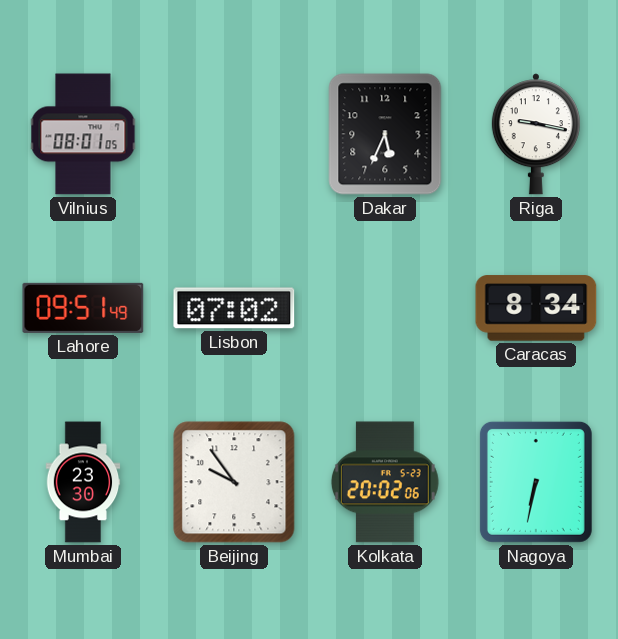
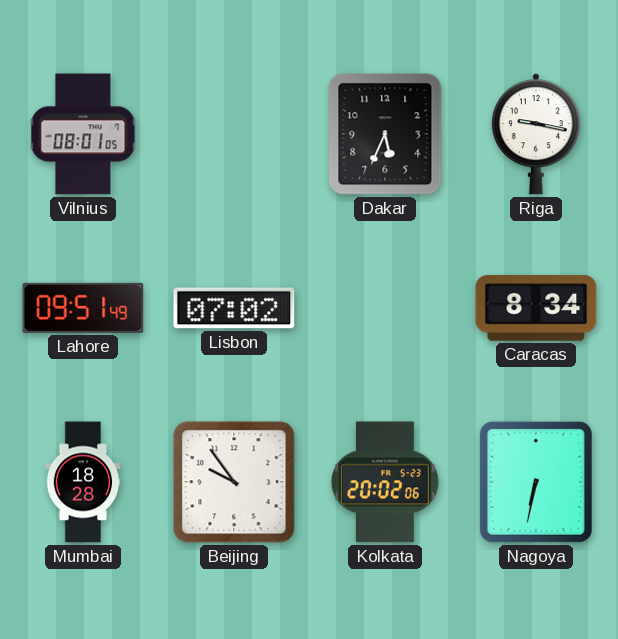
Mumbai: 23:30 -> 18:28 (83, 482)
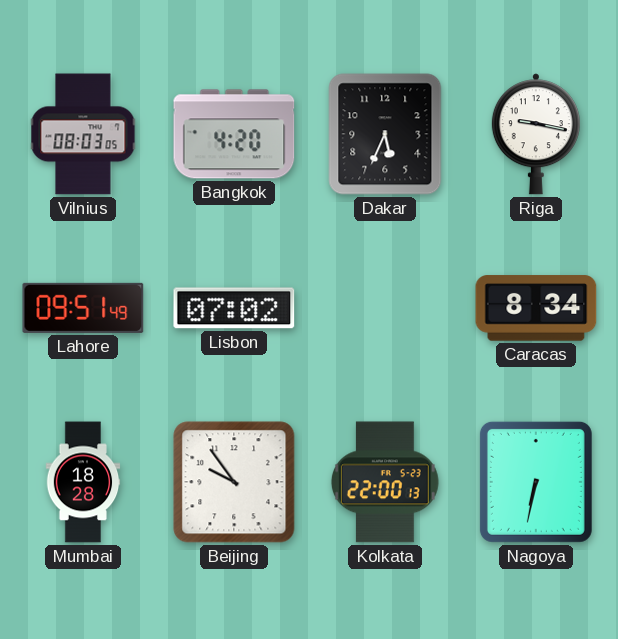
Vilnius: 08:01 -> 08:03 (83, 134)
Bangkok: none -> 4:20 (234, 134)
Kolkata: 20:02 -> 22:00 (385, 482)
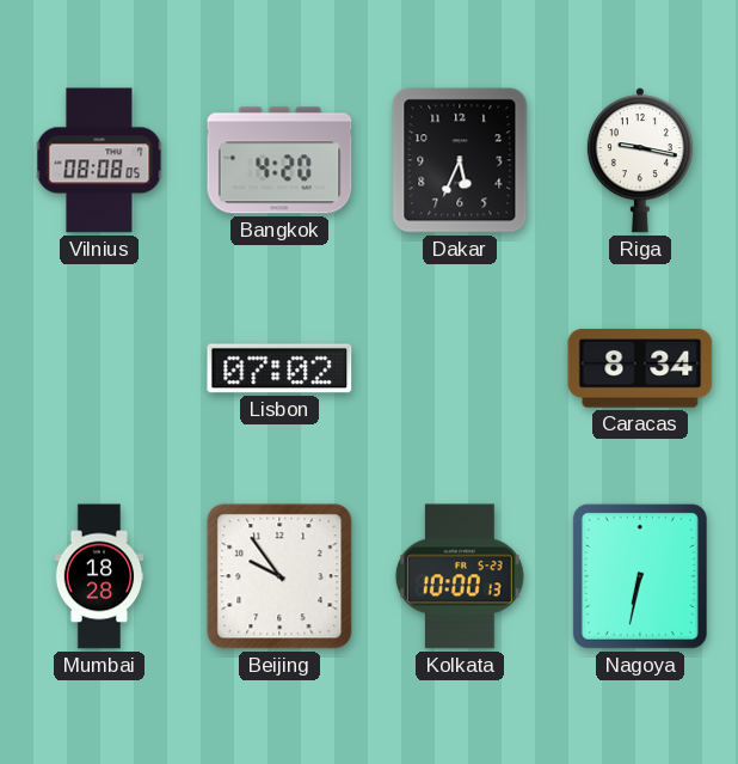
Vilnius: 08:03 -> 08:08 (99, 160)
Lahore: 09:51 -> none (83, 308)
Kolkata: 22:00 -> 10:00 (460, 576)
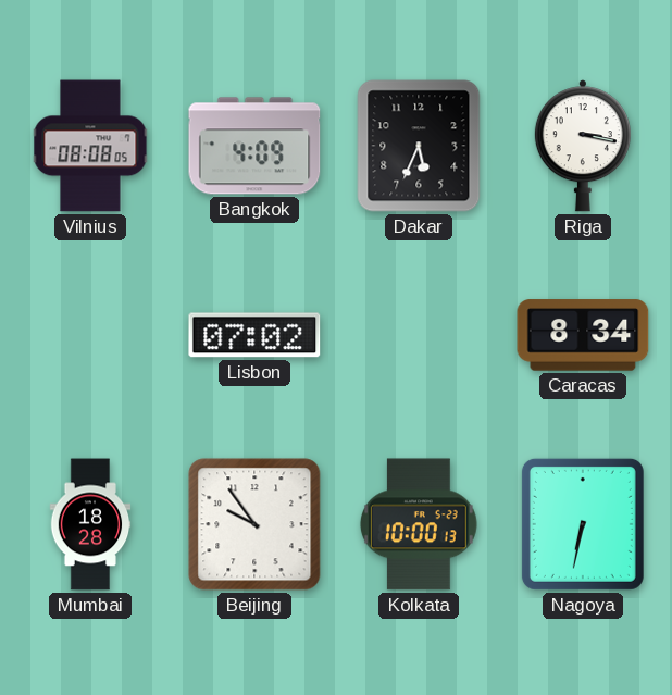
Bangkok: 4:20 -> 4:09 (254, 146)
Riga: 9:17 -> 3:17 (583, 146)
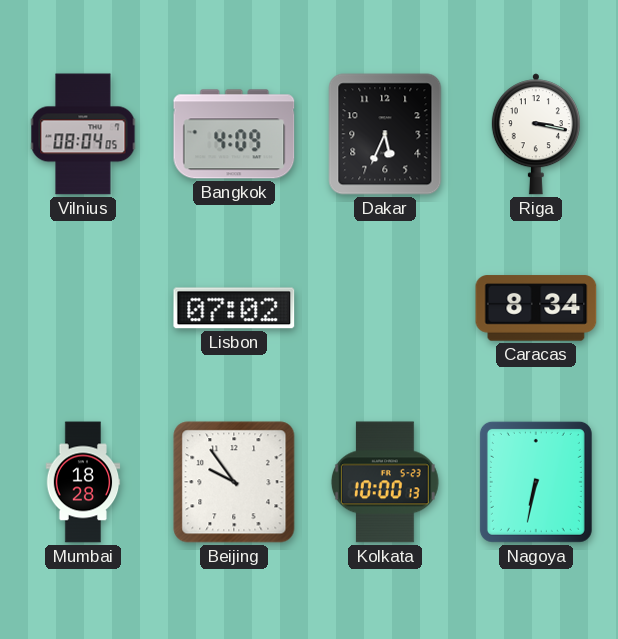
Vilnius: 08:08 -> 08:04 (83, 134)
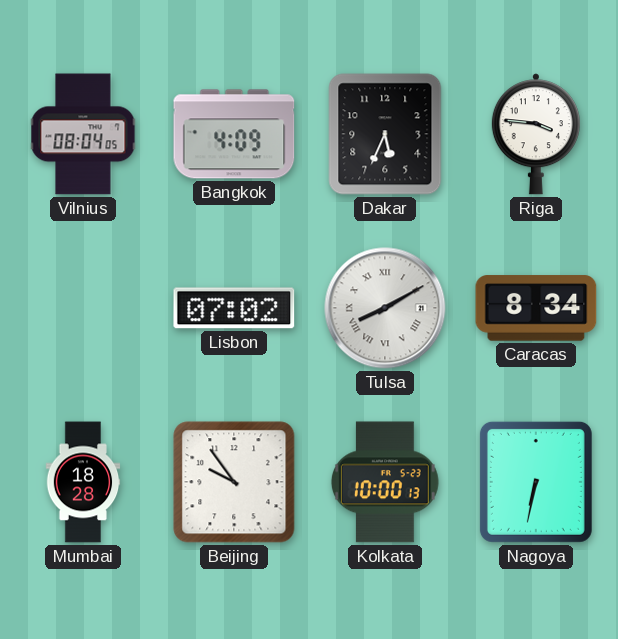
Riga: 3:17 -> 3:46 (536, 134)
Tulsa: none -> 8:10 (385, 308)
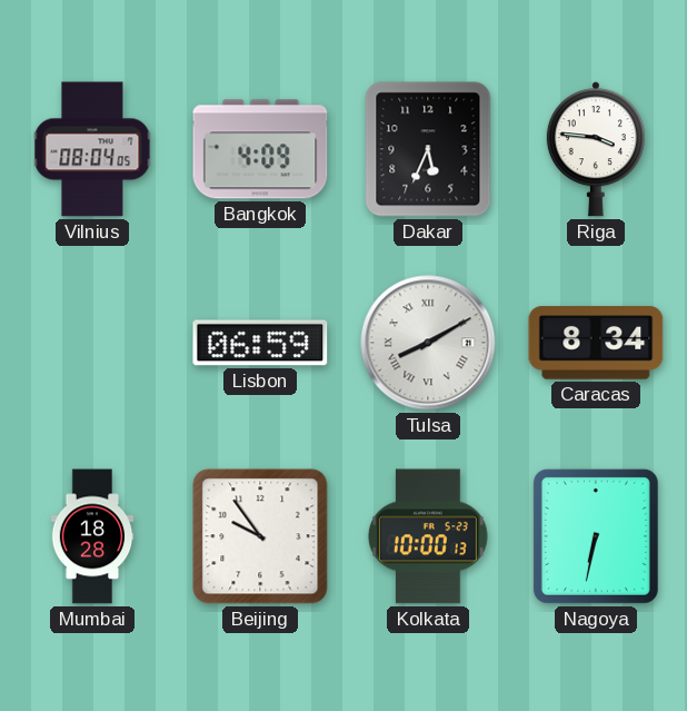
Lisbon: 07:02 -> 06:59 (260, 343)
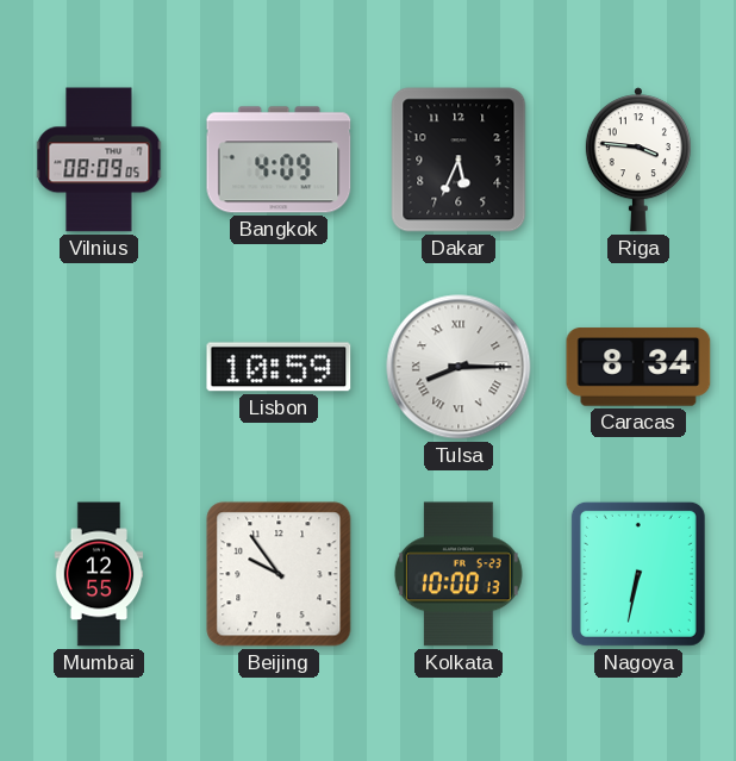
Vilnius: 08:04 -> 08:09 (99, 160)
Lisbon: 06:59 -> 10:59 (279, 367)
Tulsa: 8:10 -> 8:15 (459, 367)
Mumbai: 18:28 -> 12:55 (99, 574)
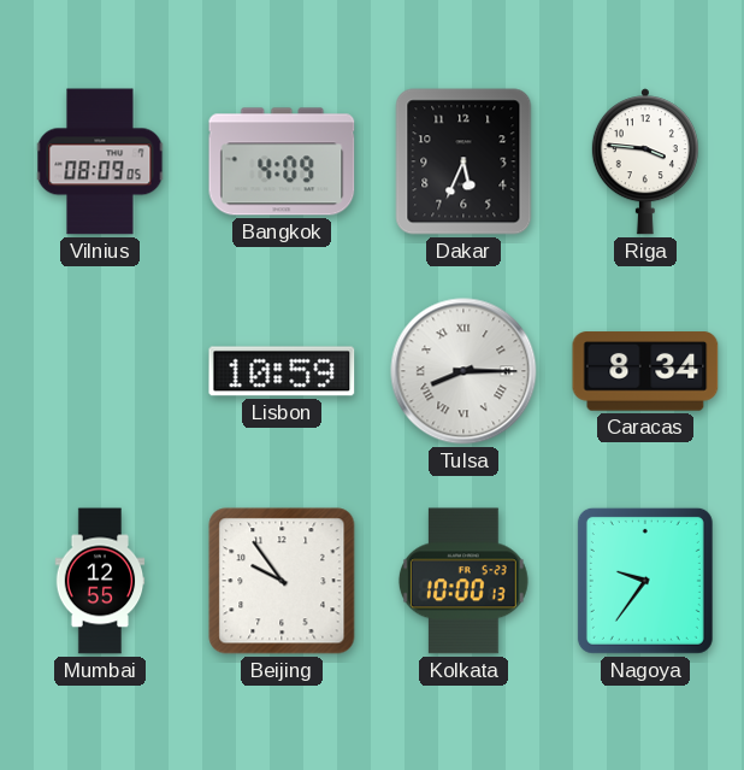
Nagoya: 6:32 -> 9:36 (645, 581)
